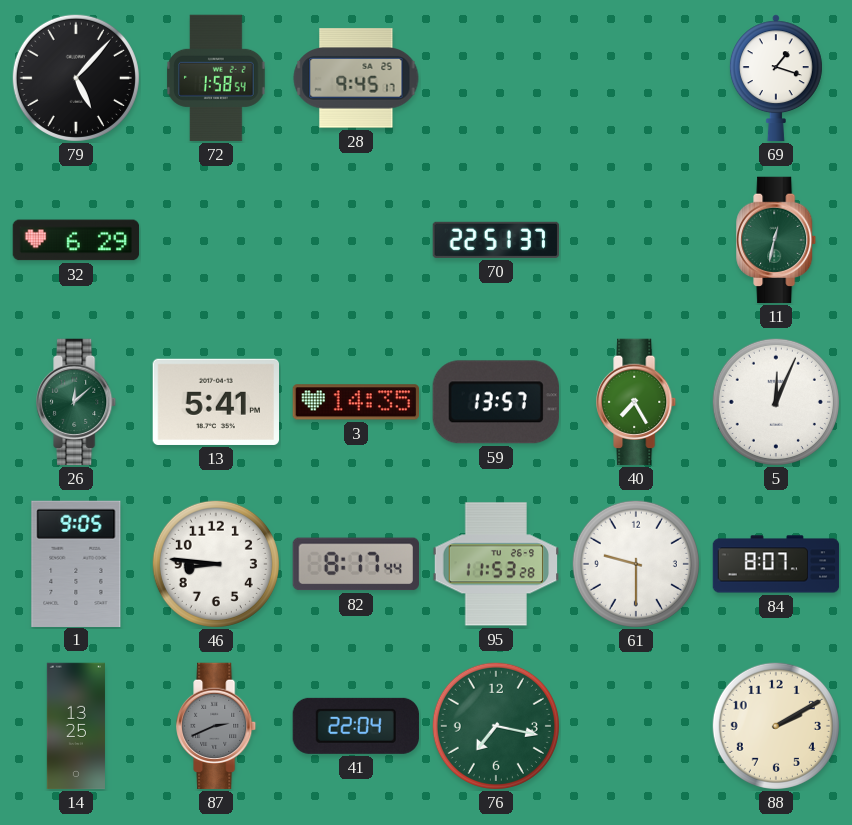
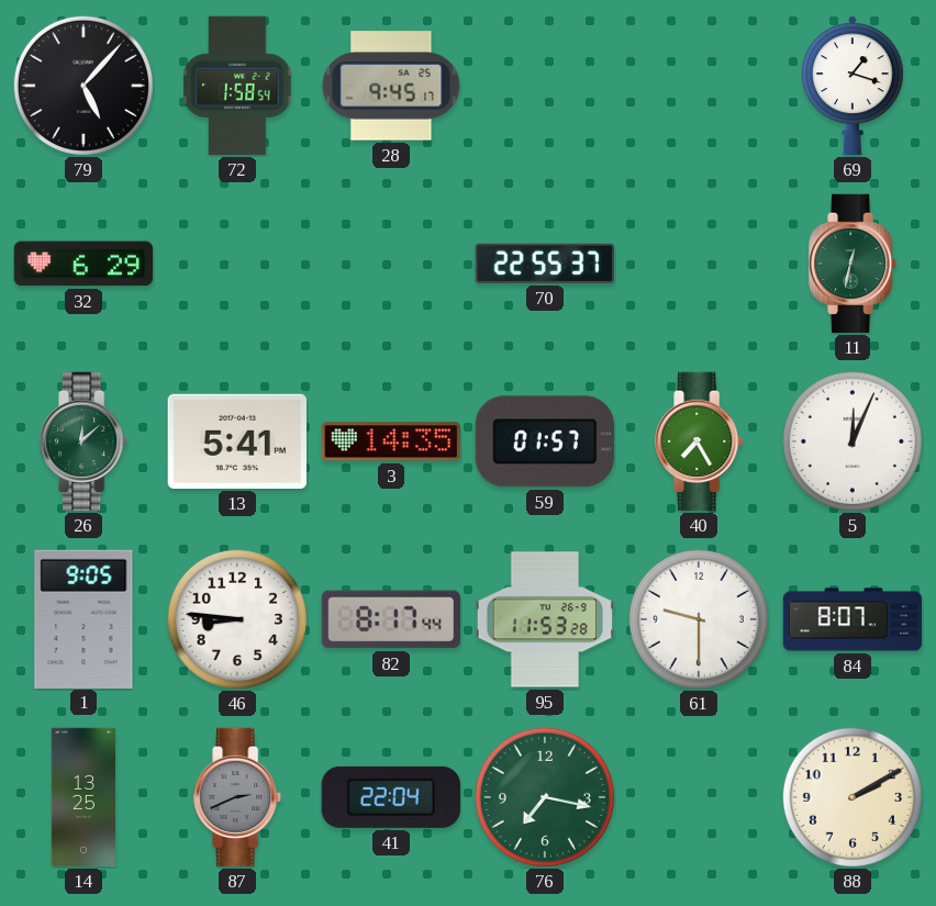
70: 22:51 -> 22:55 (544, 264)
59: 13:57 -> 01:57 (545, 441)
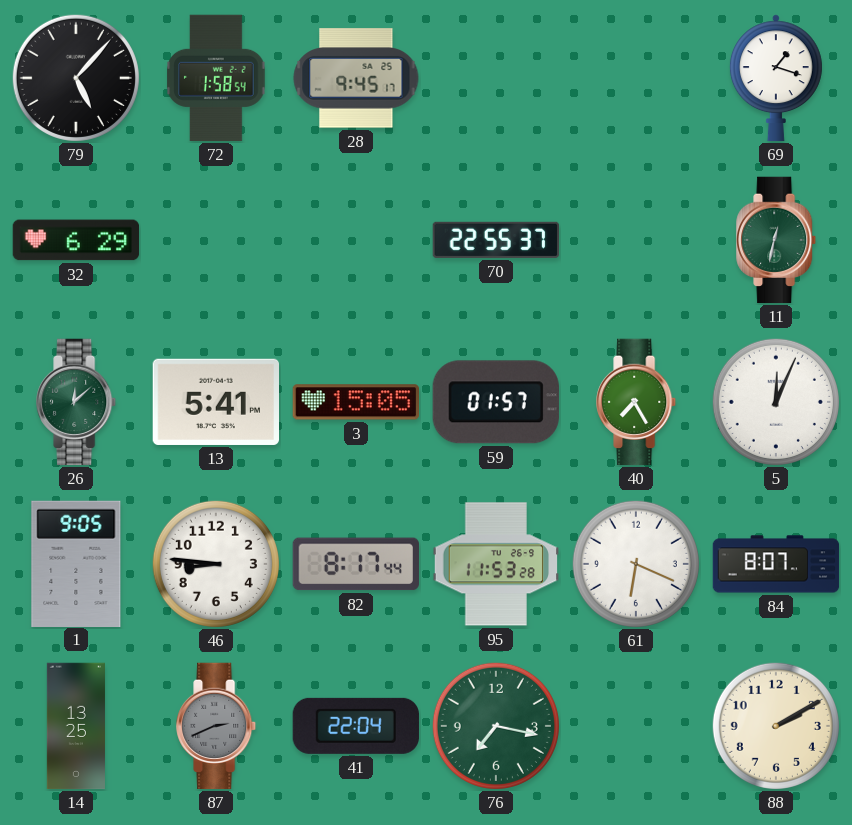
3: 14:35 -> 15:05 (355, 402)
61: 9:30 -> 6:19 (636, 564)
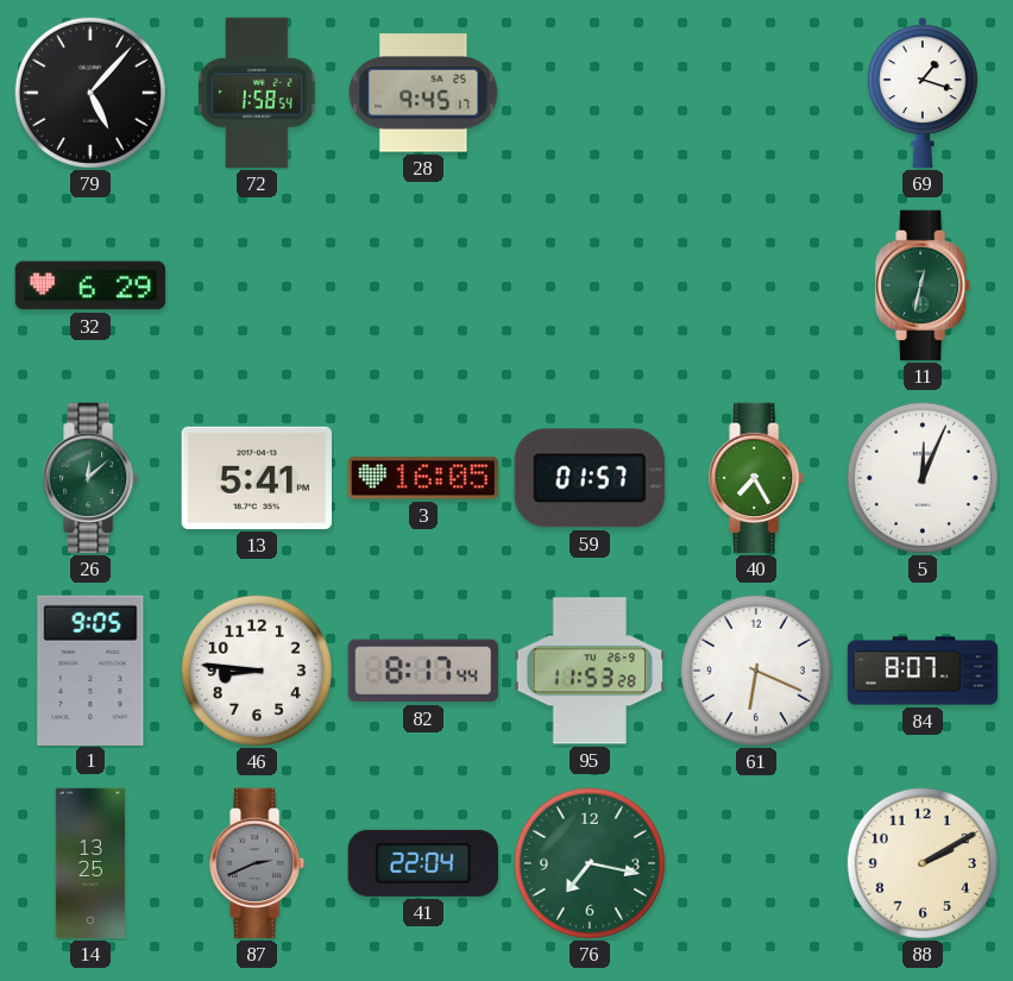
70: 22:55 -> none (495, 240)
3: 15:05 -> 16:05 (422, 478)
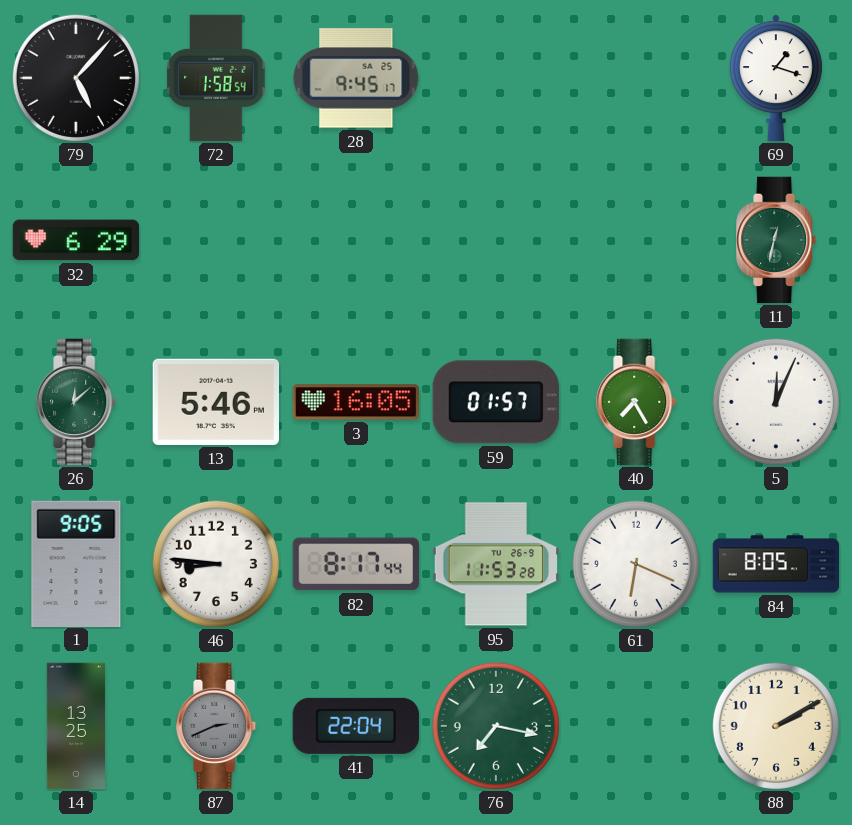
13: 5:41 -> 5:46 (215, 402)
84: 8:07 -> 8:05 (776, 564)
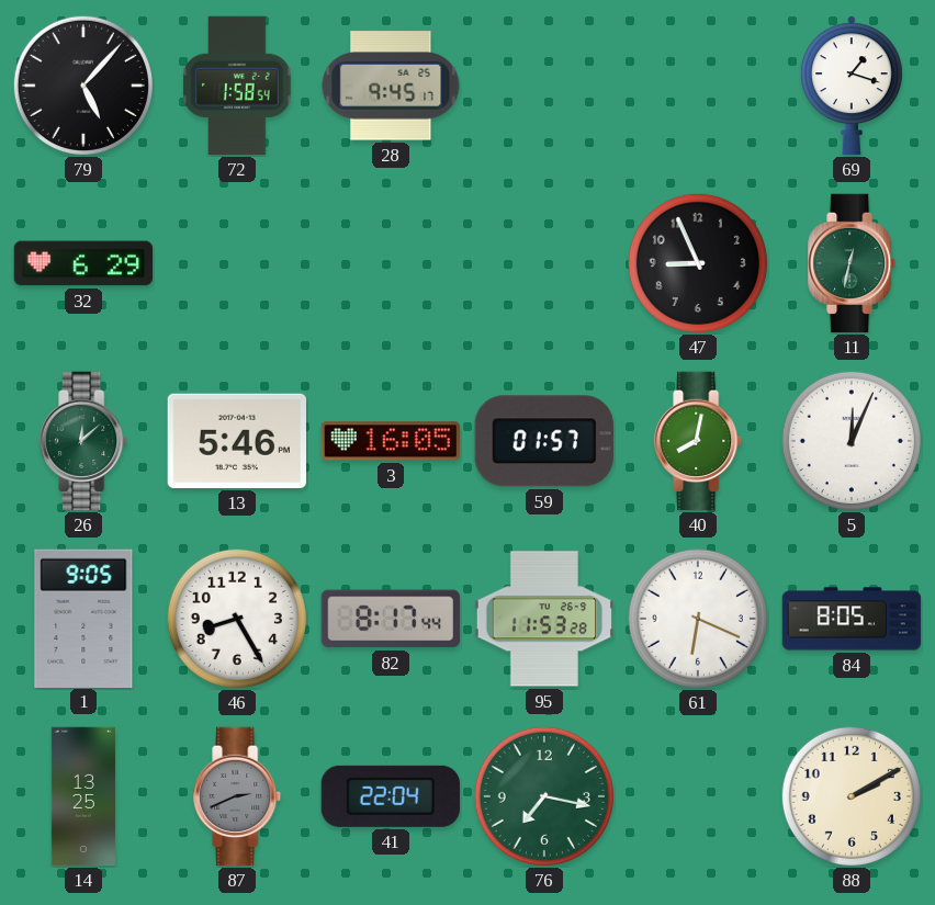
47: none -> 8:56 (698, 263)
40: 7:25 -> 8:02 (699, 441)
46: 8:46 -> 8:25 (237, 619)
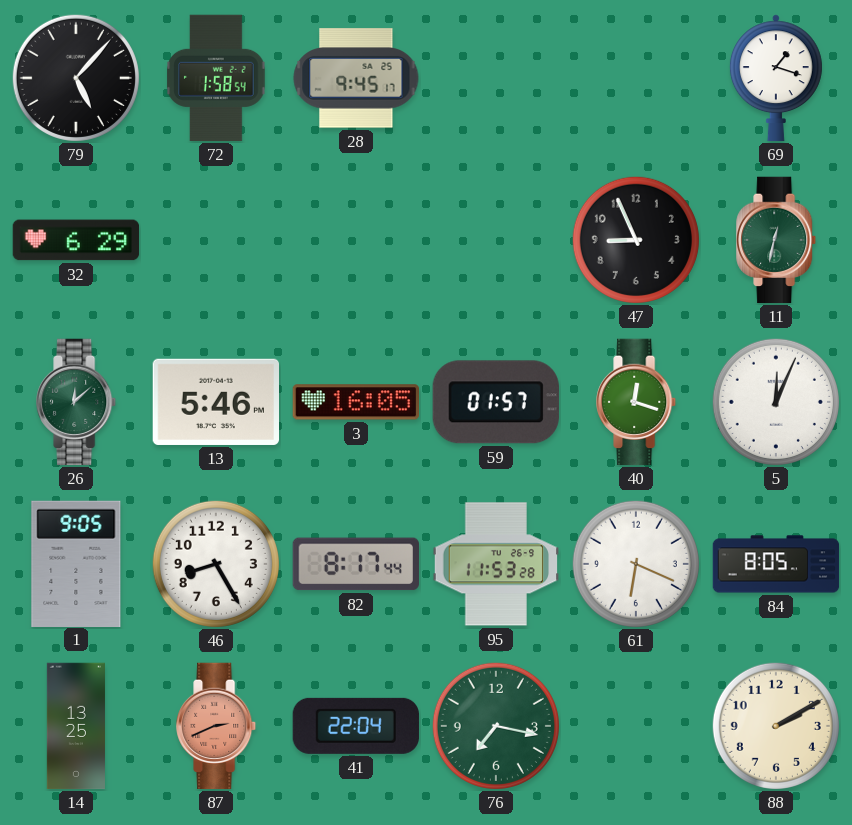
40: 8:02 -> 12:18 (637, 402)
87 dial: grey -> salmon (217, 726)
